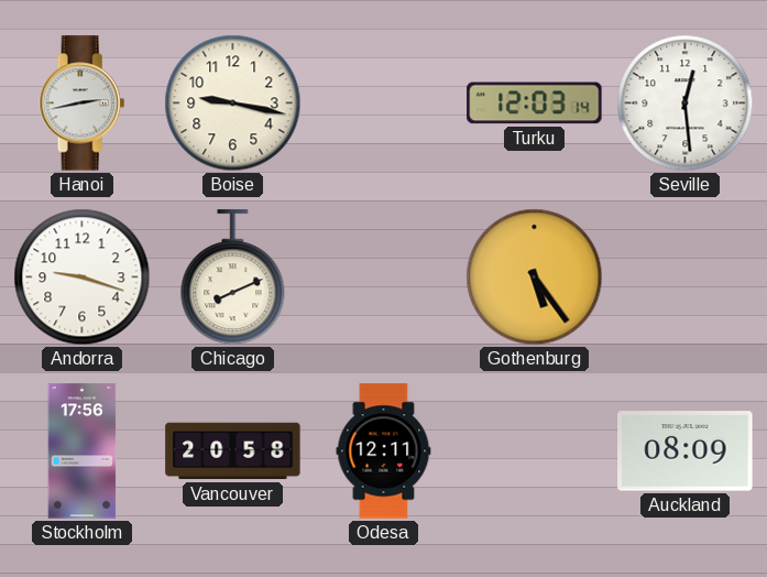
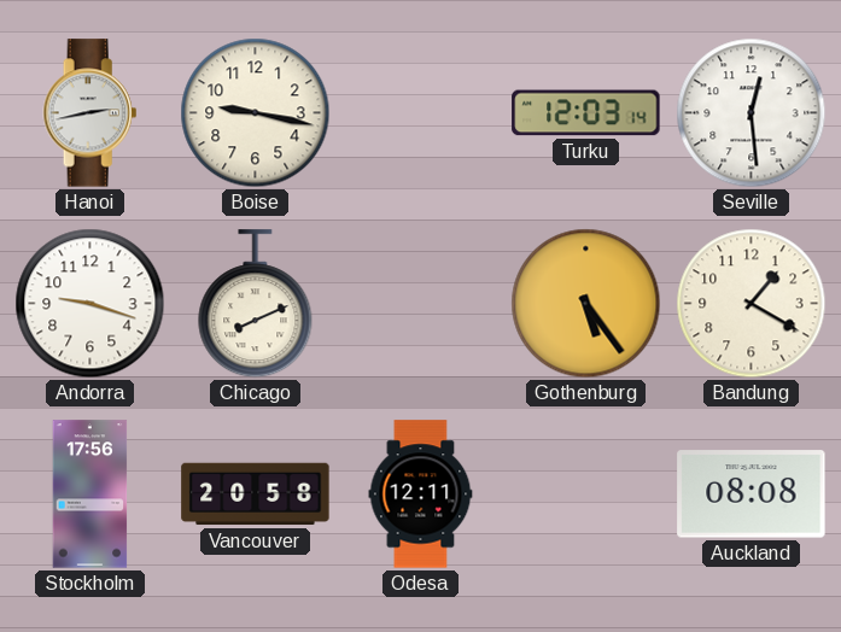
Bandung: none -> 1:20 (752, 304)
Auckland: 08:09 -> 08:08 (752, 495)
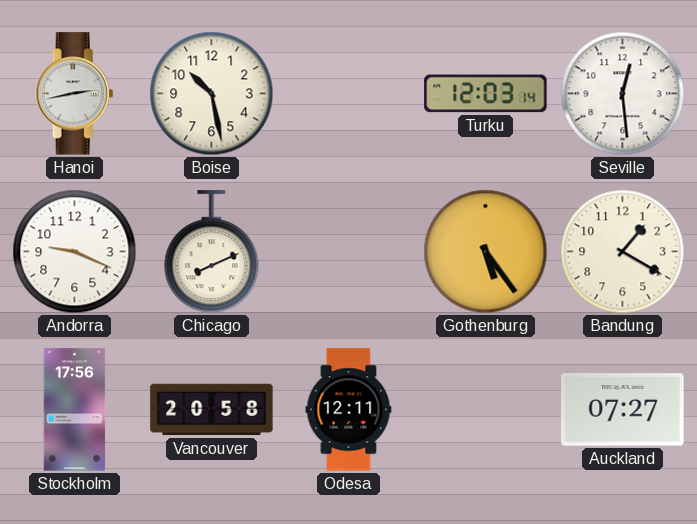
Boise: 9:17 -> 10:28 (212, 94)
Andorra: 9:18 -> 9:19 (75, 252)
Auckland: 08:08 -> 07:27 (623, 410)
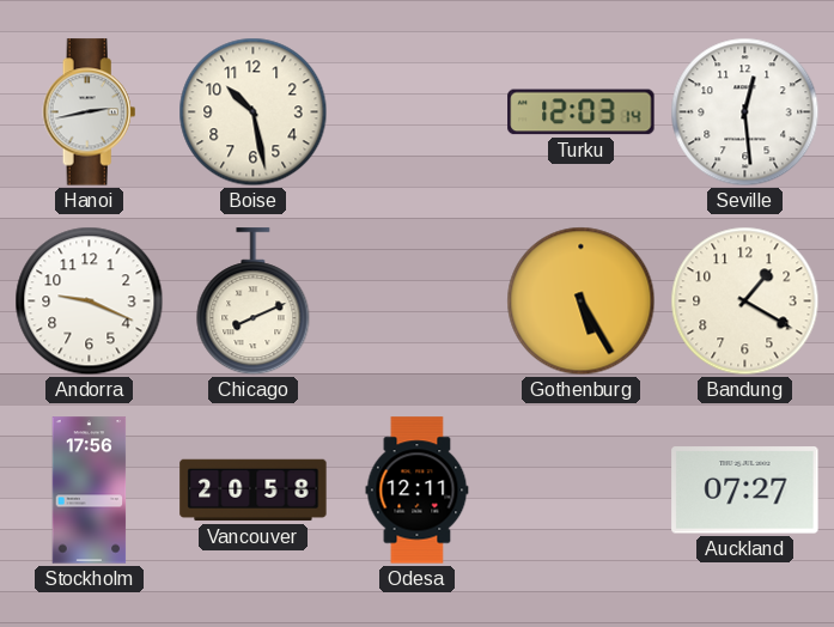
Gothenburg: 5:24 -> 5:25 (582, 302)
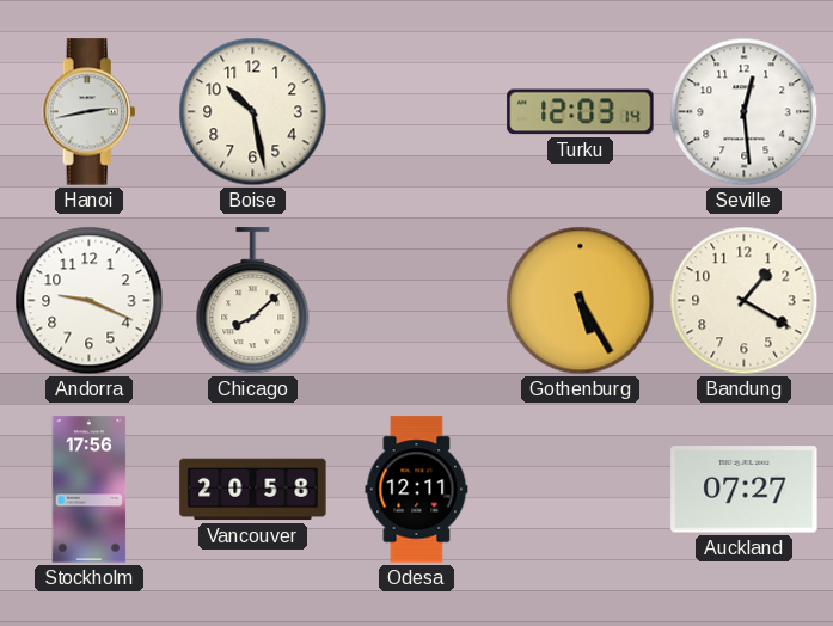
Chicago: 8:11 -> 8:08 (253, 301)
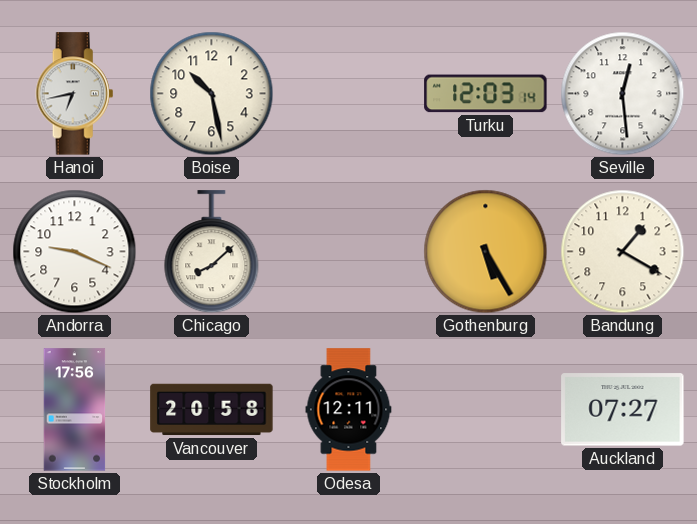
Hanoi: 2:43 -> 6:43 (75, 94)
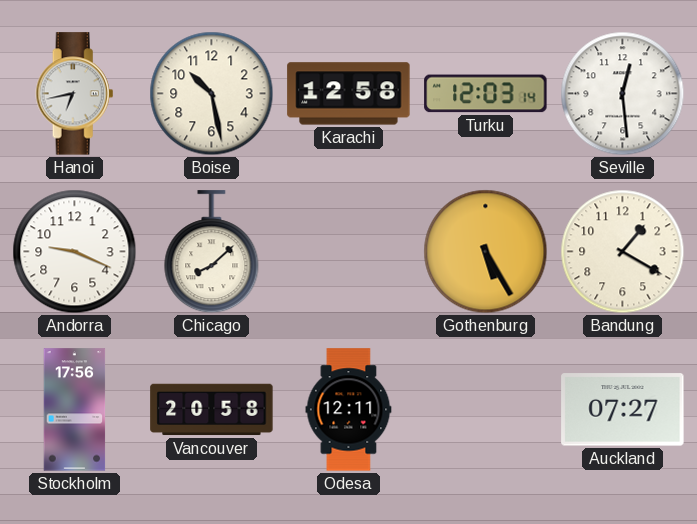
Karachi: none -> 12:58 (349, 94)
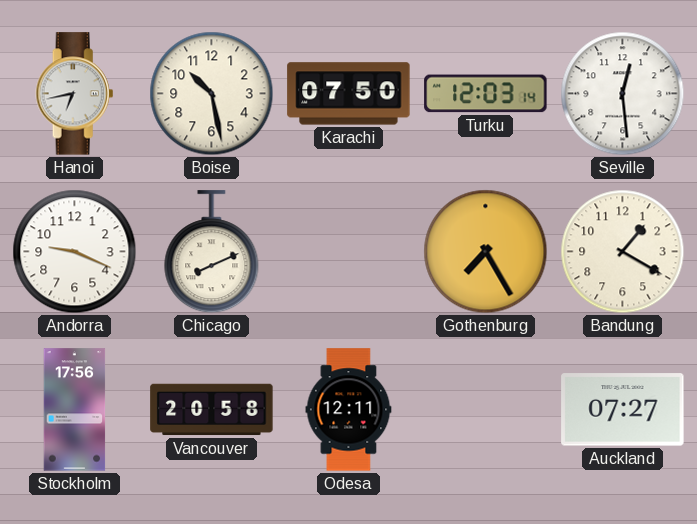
Karachi: 12:58 -> 07:50 (349, 94)
Chicago: 8:08 -> 8:11 (212, 252)
Gothenburg: 5:25 -> 7:25 (486, 252)
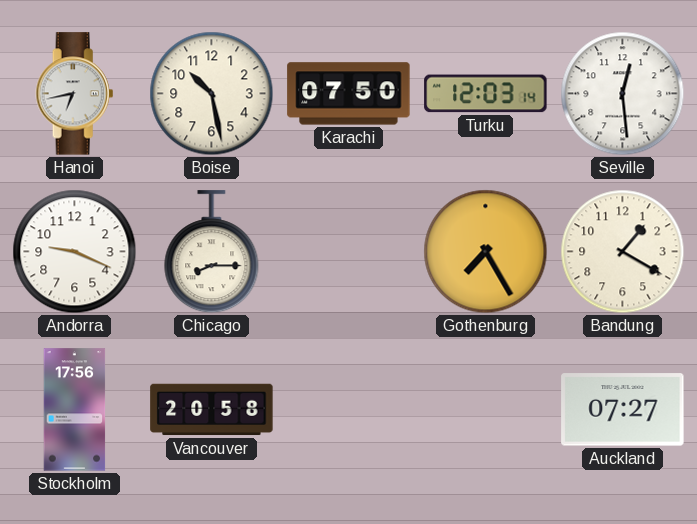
Chicago: 8:11 -> 8:15 (212, 252)
Odesa: 12:11 -> none (349, 410)
